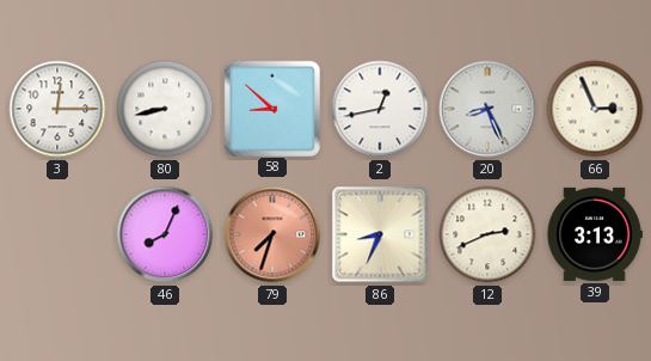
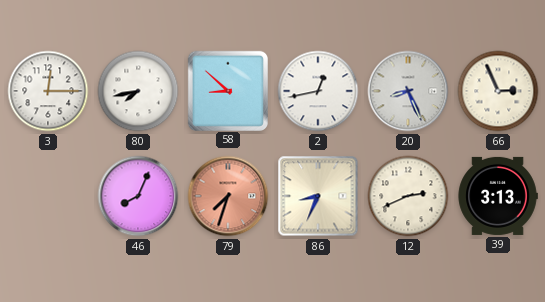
80: 8:43 -> 7:43 (138, 91)
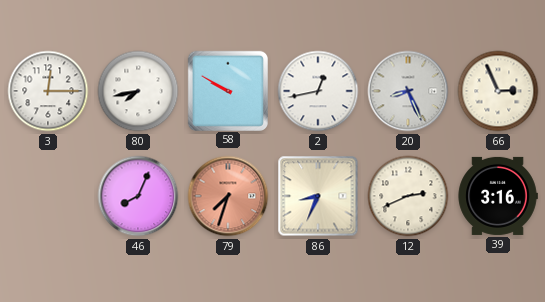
58: 8:52 -> 9:50 (227, 90)
39: 3:13 -> 3:16 (498, 196)
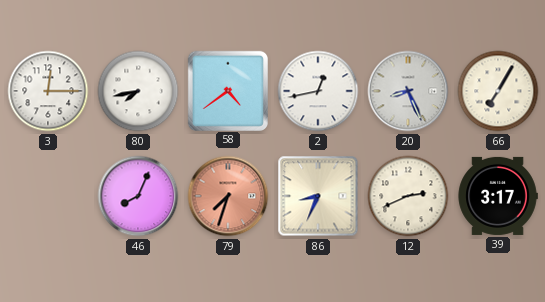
58: 9:50 -> 4:39 (227, 90)
66: 2:56 -> 7:05 (498, 91)
39: 3:16 -> 3:17 (498, 196)
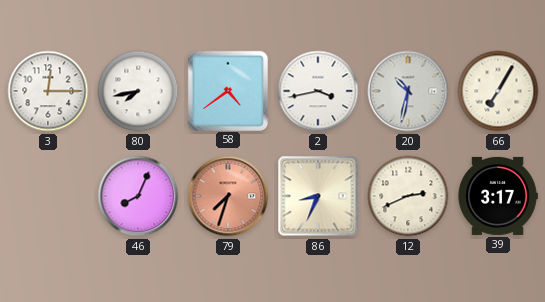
2: 12:43 -> 3:43 (318, 91)
20: 8:26 -> 10:32 (408, 91)
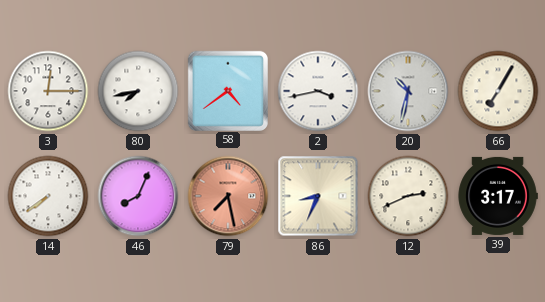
14: none -> 7:39 (48, 196)
79: 7:33 -> 7:28 (228, 196)
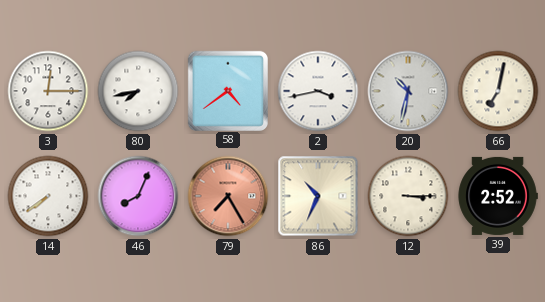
66: 7:05 -> 7:02 (498, 91)
79: 7:28 -> 7:25 (228, 196)
86: 8:34 -> 10:34 (318, 196)
12: 2:41 -> 3:15 (408, 196)
39: 3:17 -> 2:52 (498, 196)
